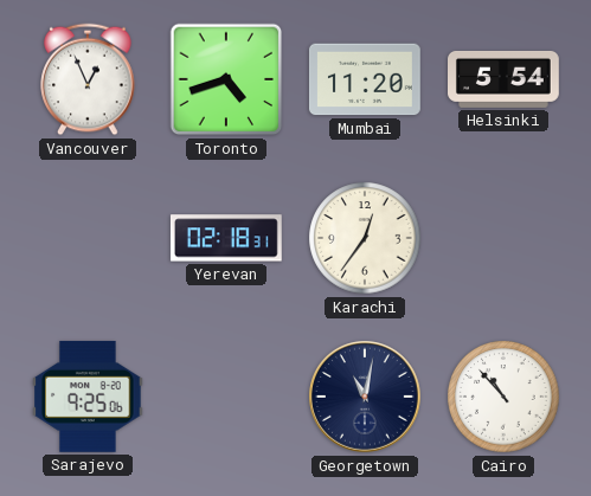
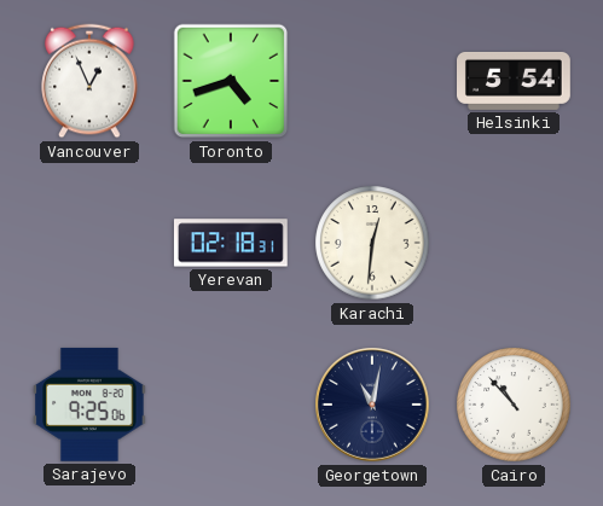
Mumbai: 11:20 -> none (365, 79)
Karachi: 12:36 -> 12:31 (372, 243)
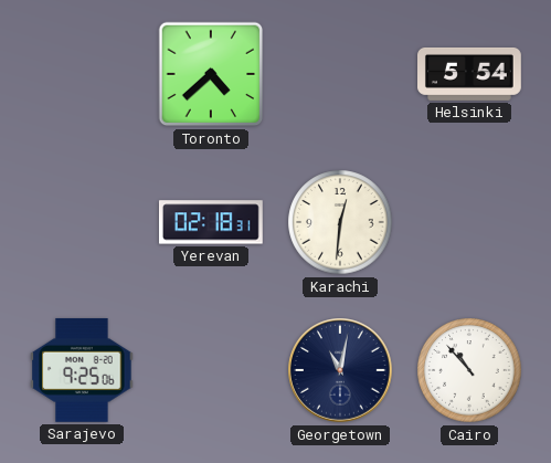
Vancouver: 12:56 -> none (89, 81)
Toronto: 4:42 -> 4:38 (211, 74)
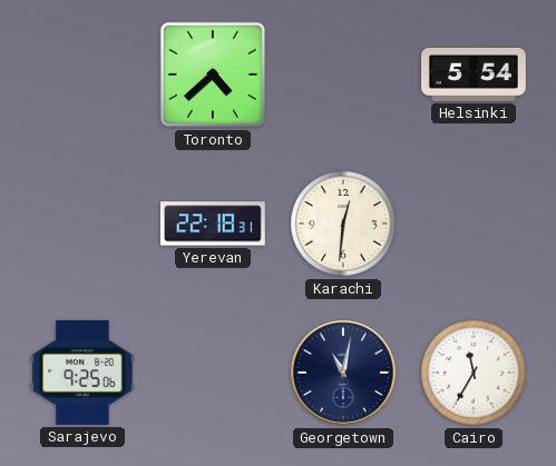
Yerevan: 02:18 -> 22:18 (213, 224)
Cairo: 10:53 -> 11:35 (474, 373)
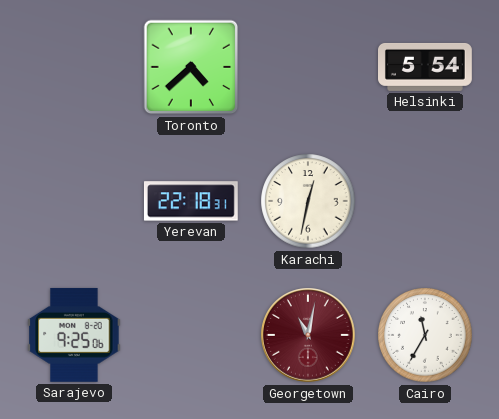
Karachi: 12:31 -> 12:32 (308, 201)
Georgetown dial: navy -> burgundy (309, 336)
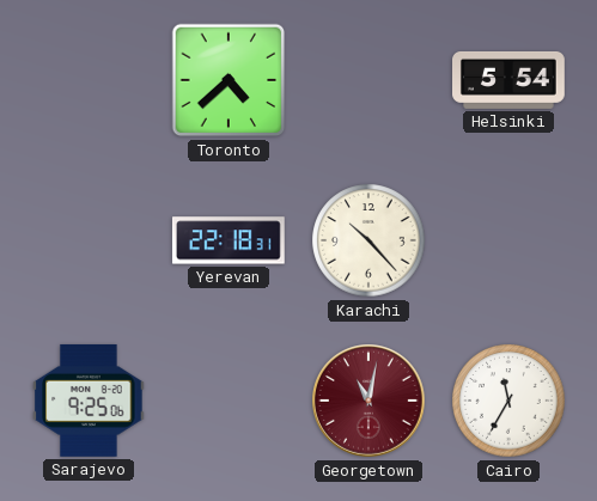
Karachi: 12:32 -> 10:23 (368, 240)
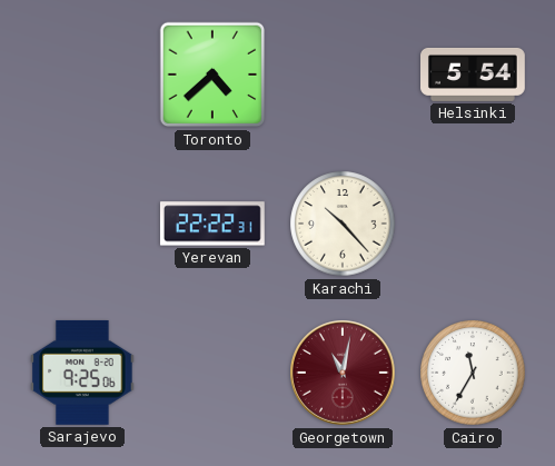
Yerevan: 22:18 -> 22:22 (212, 224)
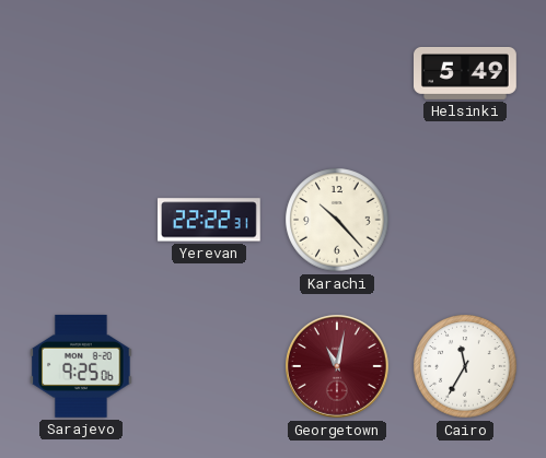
Toronto: 4:38 -> none (212, 75)
Helsinki: 5:54 -> 5:49 (466, 73)
